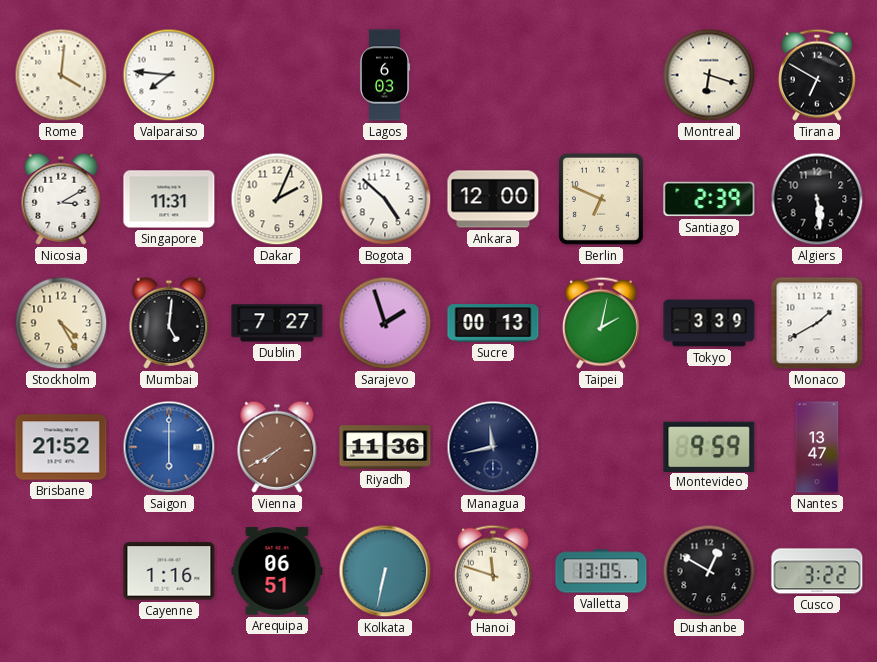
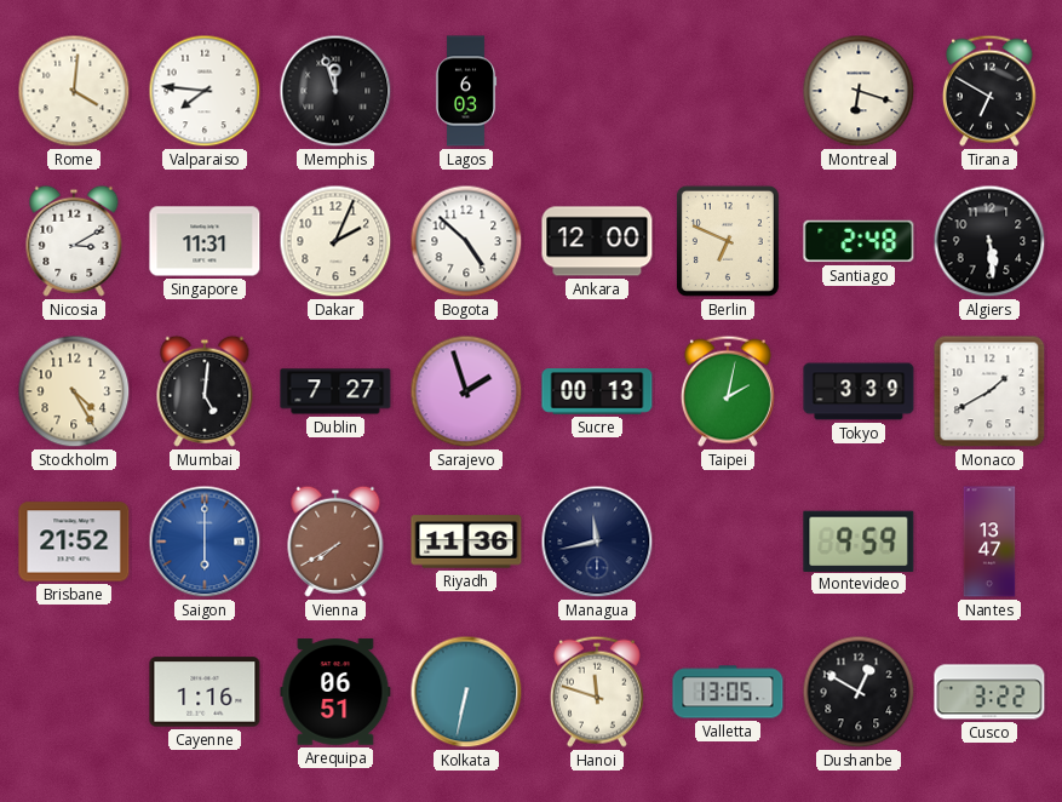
Memphis: none -> 11:57 (335, 91)
Santiago: 2:39 -> 2:48 (859, 241)
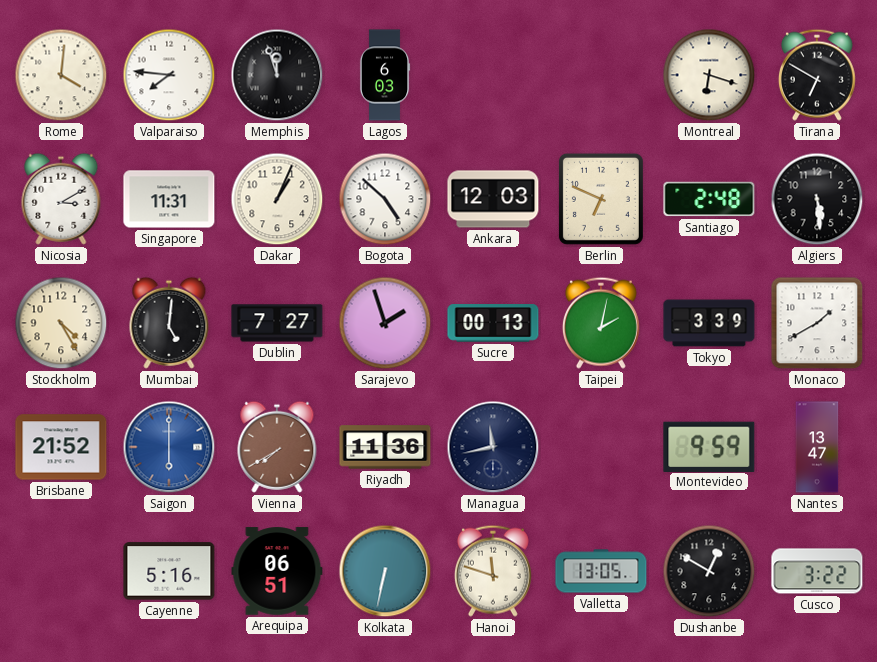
Dakar: 2:04 -> 1:04 (277, 199)
Ankara: 12:00 -> 12:03 (493, 199)
Cayenne: 1:16 -> 5:16 (169, 571)
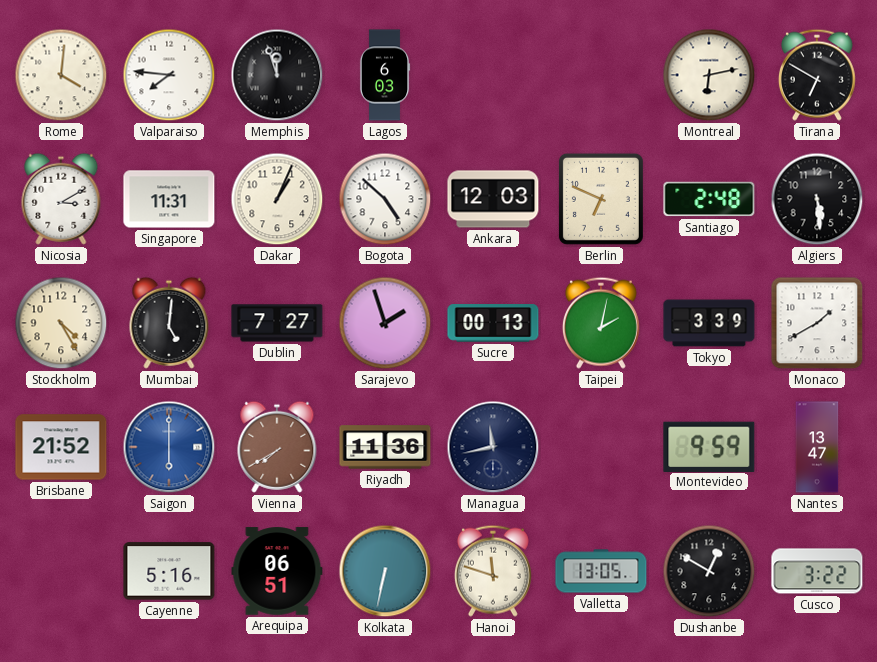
Montreal: 6:18 -> 6:13 (709, 75)
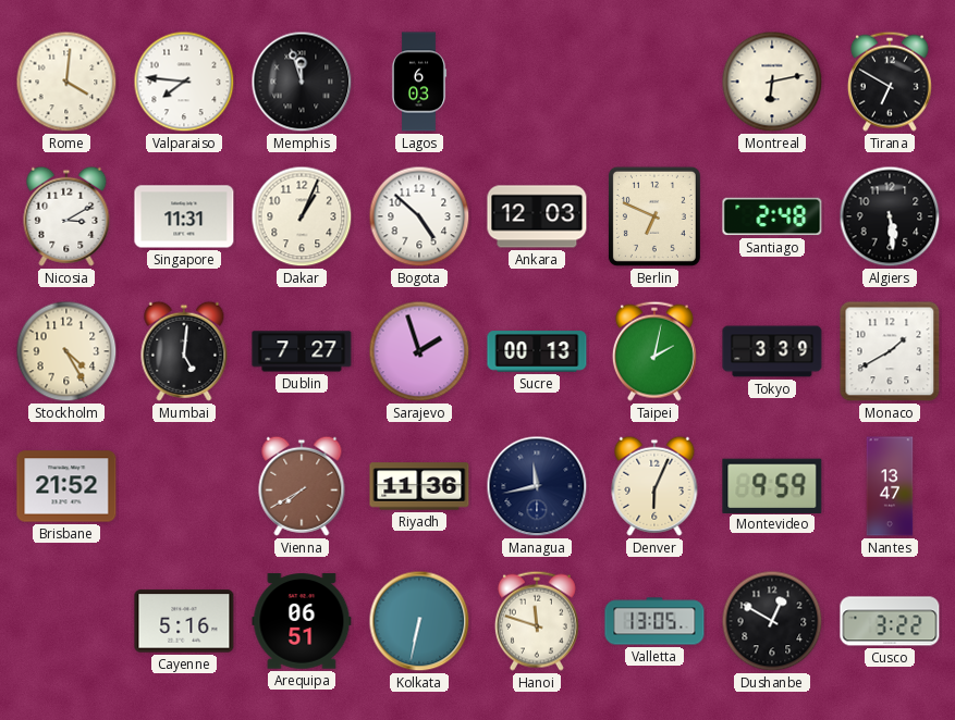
Saigon: 6:00 -> none (169, 447)
Denver: none -> 6:04 (654, 486)
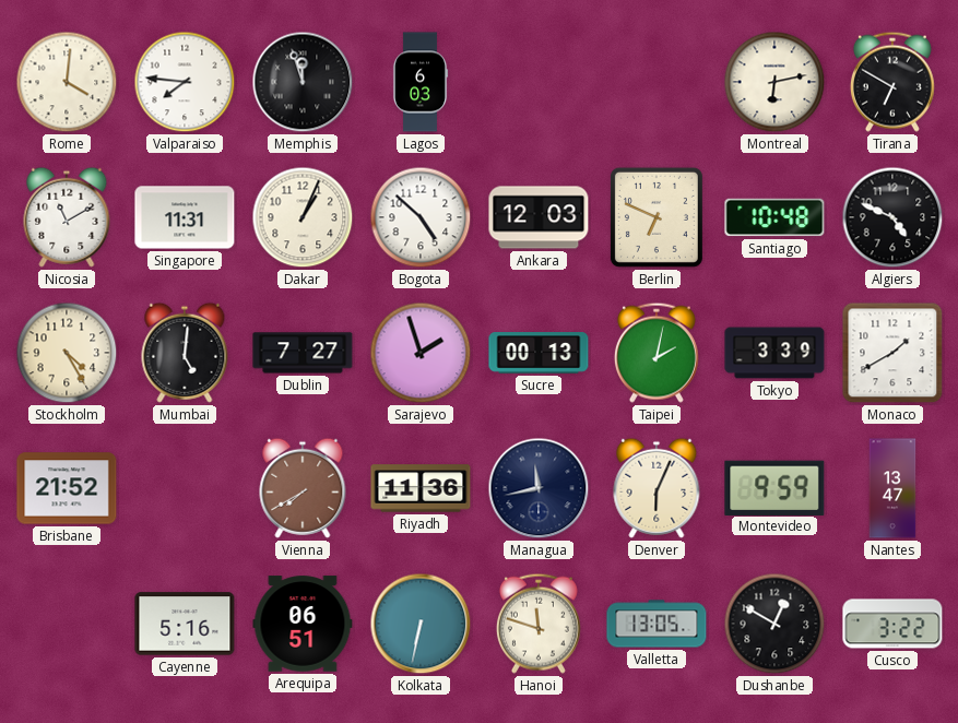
Nicosia: 3:10 -> 11:10 (67, 217)
Santiago: 2:48 -> 10:48 (774, 217)
Algiers: 5:29 -> 4:49 (892, 217)
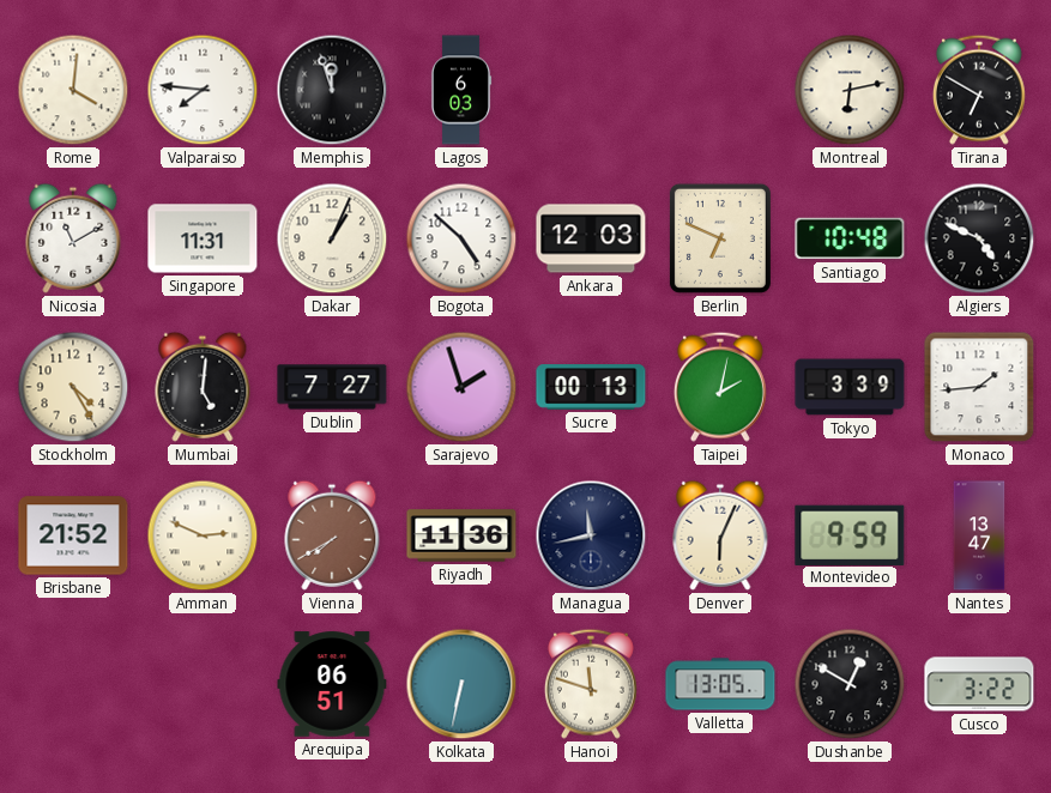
Monaco: 1:40 -> 1:44 (979, 387)
Amman: none -> 2:49 (203, 535)
Cayenne: 5:16 -> none (185, 624)
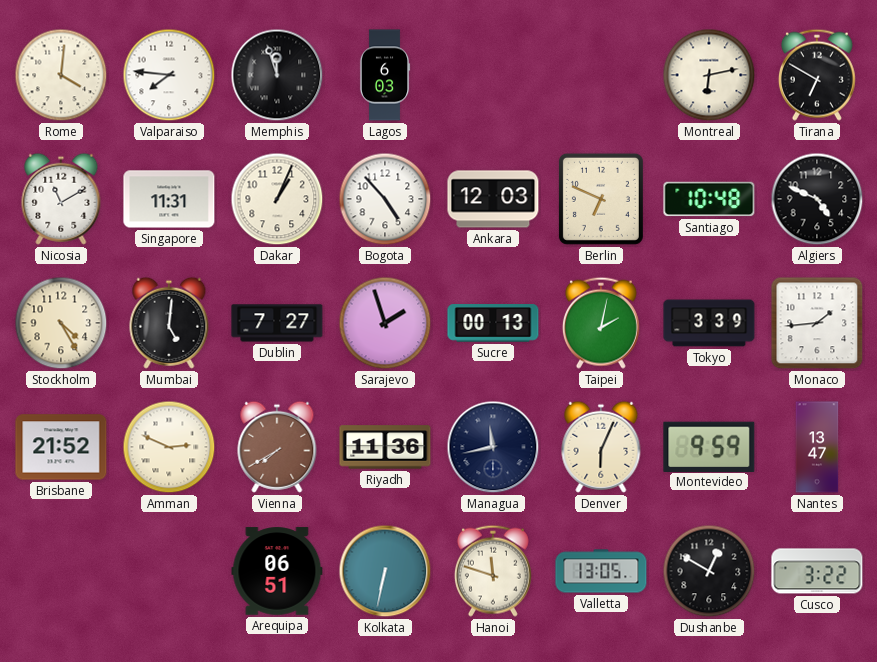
Bogota: 4:52 -> 4:53 (385, 199)
